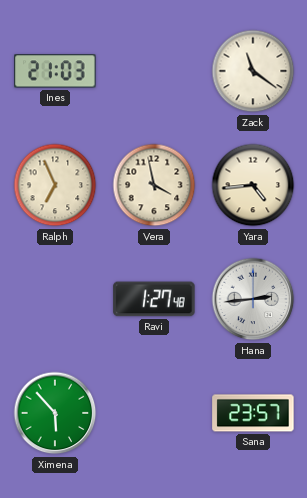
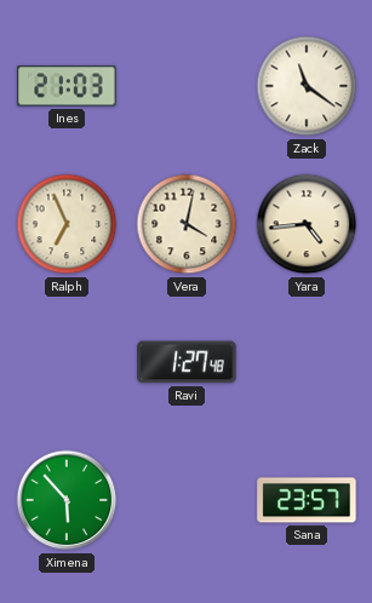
Vera: 3:58 -> 4:02 (187, 224)
Hana: 2:44 -> none (253, 299)
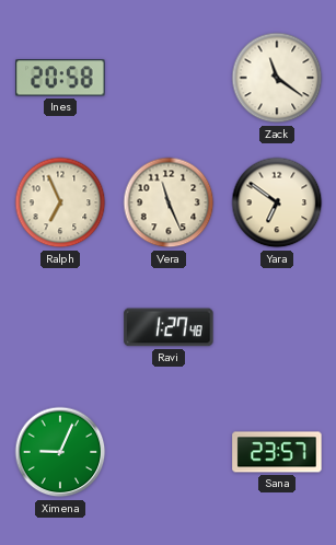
Ines: 21:03 -> 20:58 (60, 78)
Vera: 4:02 -> 11:26 (169, 202)
Yara: 4:44 -> 6:51 (277, 202)
Ximena: 5:53 -> 9:04 (60, 452)
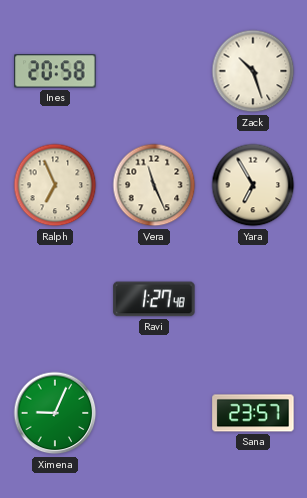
Zack: 11:21 -> 10:27 (253, 71)
Yara: 6:51 -> 6:55 (253, 185)
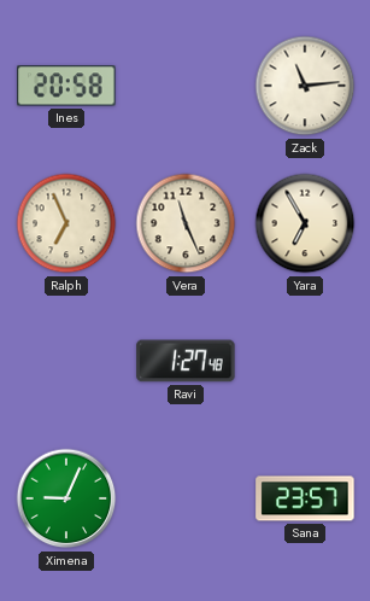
Zack: 10:27 -> 11:14 (305, 86)
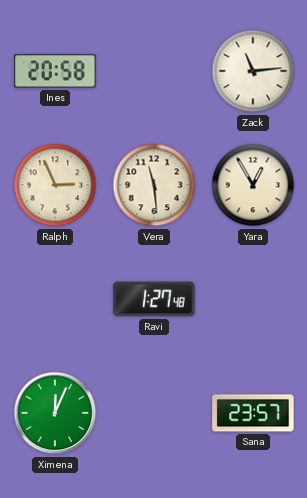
Ralph: 6:56 -> 2:56 (55, 185)
Vera: 11:26 -> 11:29 (154, 185)
Yara: 6:55 -> 12:55 (253, 185)
Ximena: 9:04 -> 12:04 (55, 413)
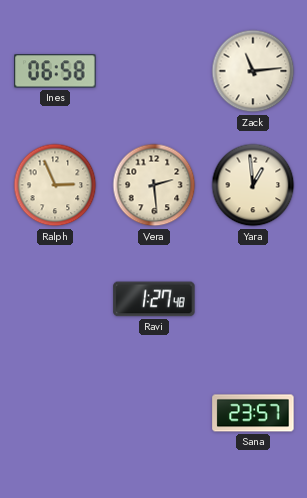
Ines: 20:58 -> 06:58 (55, 71)
Vera: 11:29 -> 2:29 (154, 185)
Yara: 12:55 -> 12:59 (253, 185)
Ximena: 12:04 -> none (55, 413)
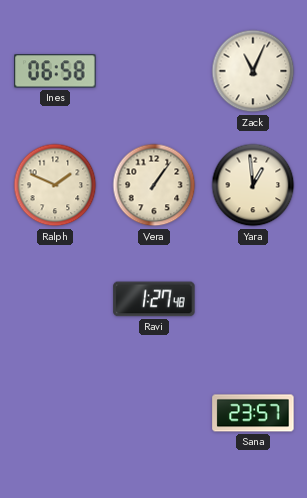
Zack: 11:14 -> 11:04 (253, 71)
Ralph: 2:56 -> 1:49 (55, 185)
Vera: 2:29 -> 1:06 (154, 185)
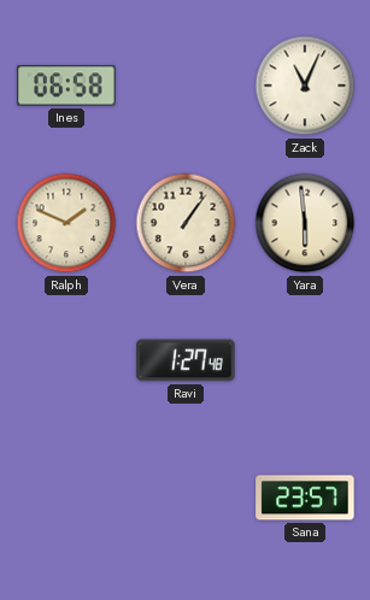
Yara: 12:59 -> 5:59 (305, 223)
